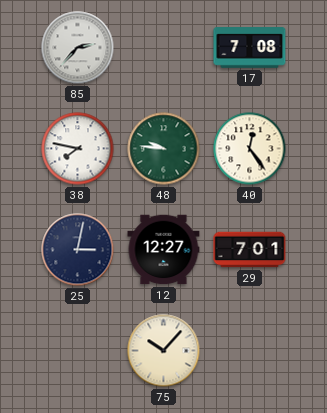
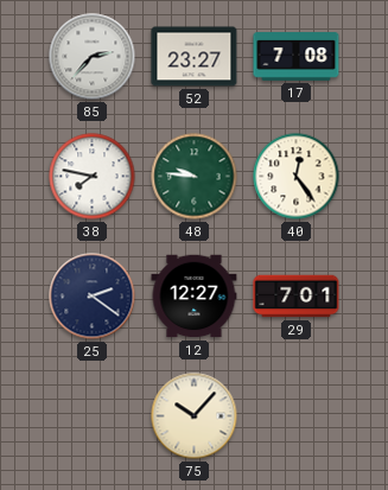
52: none -> 23:27 (195, 57)
25: 3:02 -> 2:21 (93, 297)
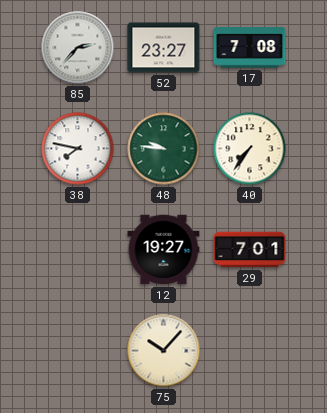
40: 12:24 -> 7:36 (250, 149)
25: 2:21 -> none (93, 297)
12: 12:27 -> 19:27 (164, 250)
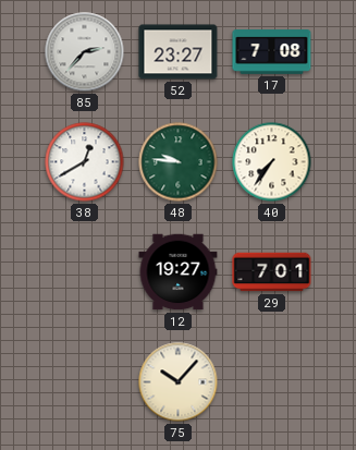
38: 7:47 -> 12:40 (85, 162)
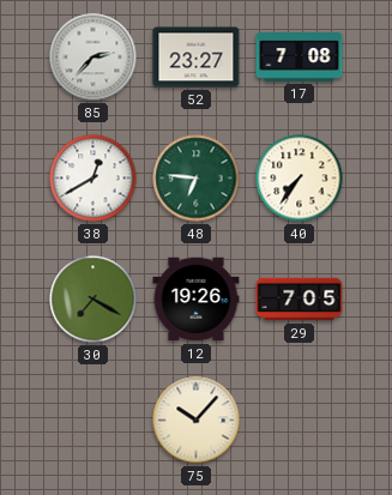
48: 9:46 -> 6:46 (197, 179)
30: none -> 7:20 (94, 300)
12: 19:27 -> 19:26 (197, 300)
29: 7:01 -> 7:05 (300, 300)
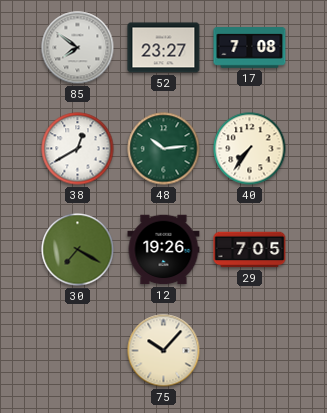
85: 2:37 -> 7:51 (78, 48)
48: 6:46 -> 10:14 (164, 149)
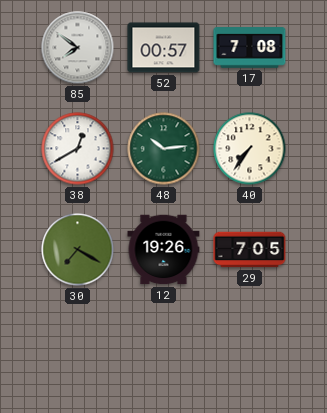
52: 23:27 -> 00:57 (164, 48)
75: 10:07 -> none (164, 351)
